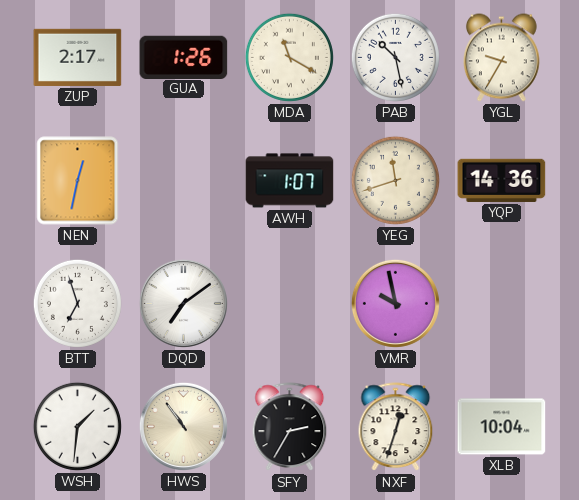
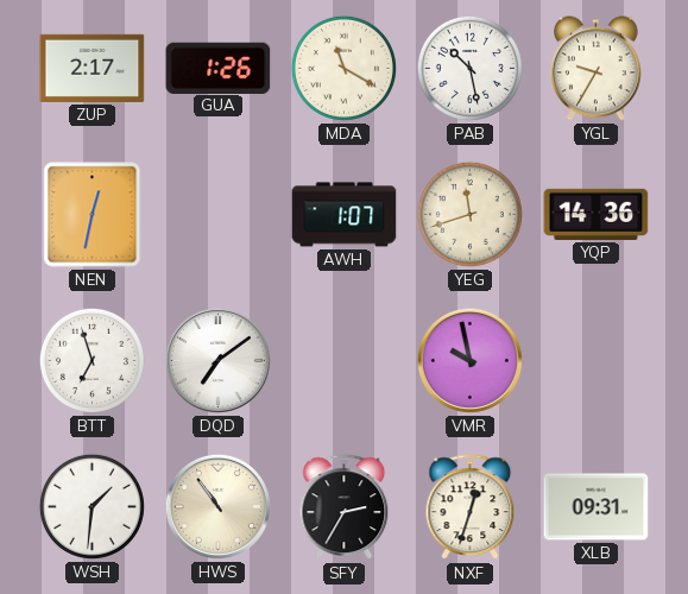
XLB: 10:04 -> 09:31 (597, 507)
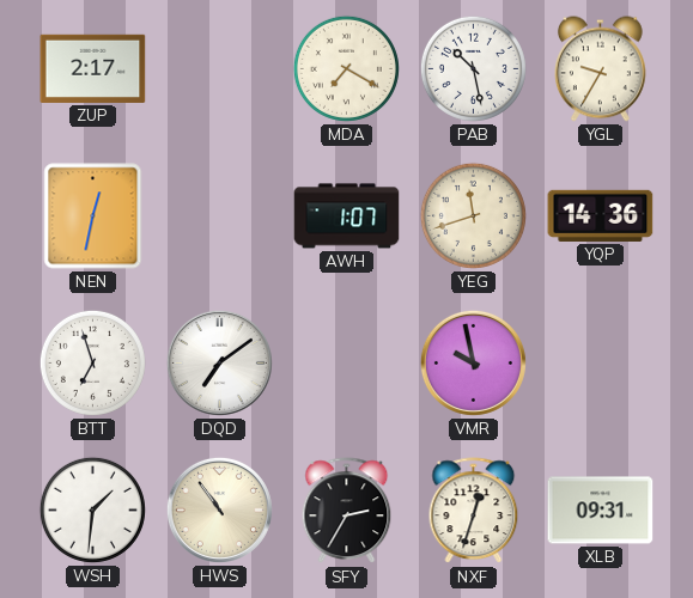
GUA: 1:26 -> none (219, 68)
MDA: 11:20 -> 7:20 (346, 68)
